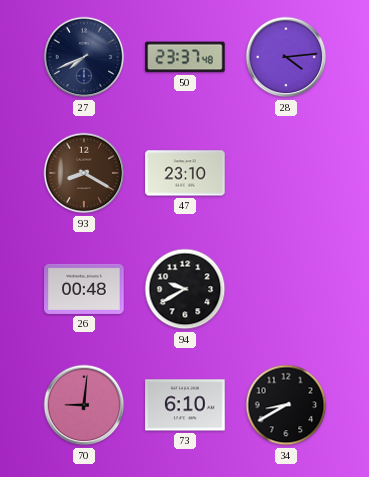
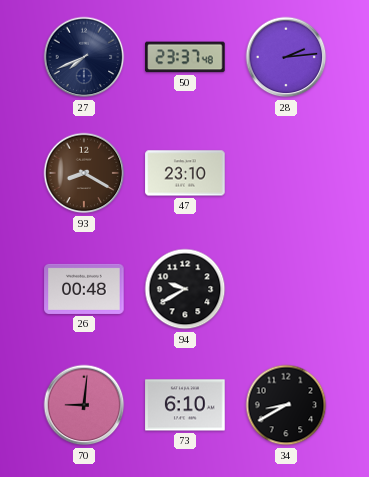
28: 4:14 -> 2:14 (286, 57)
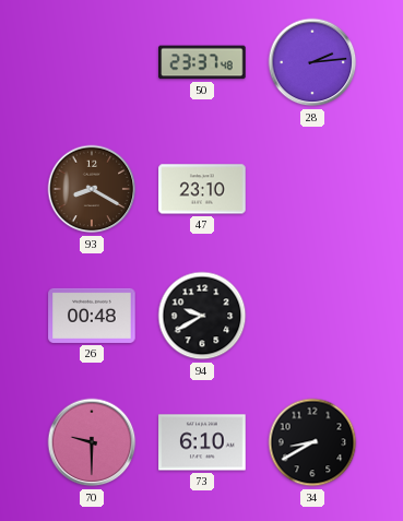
27: 7:41 -> none (84, 57)
70: 9:01 -> 9:30 (92, 442)
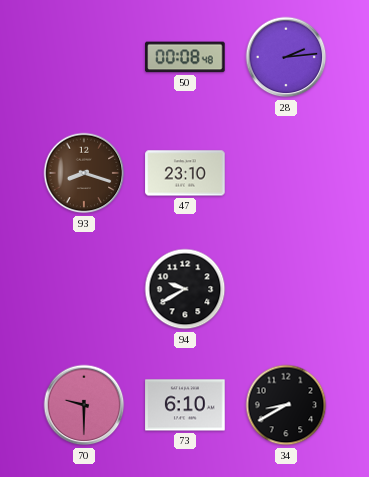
50: 23:37 -> 00:08 (185, 57)
93: 8:20 -> 8:18 (84, 173)
26: 00:48 -> none (92, 316)
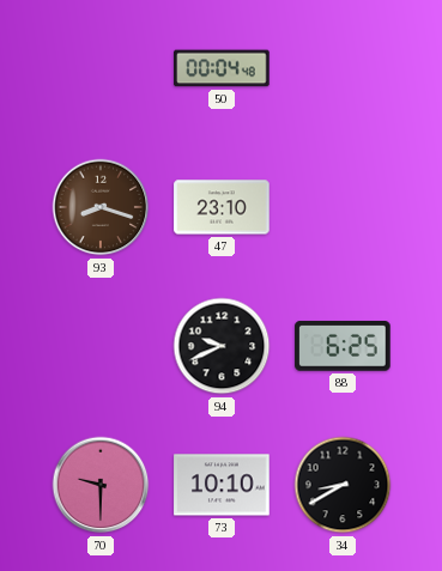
50: 00:08 -> 00:04 (222, 68)
28: 2:14 -> none (286, 57)
94: 9:40 -> 9:41 (222, 346)
88: none -> 6:25 (343, 346)
73: 6:10 -> 10:10 (222, 485)
